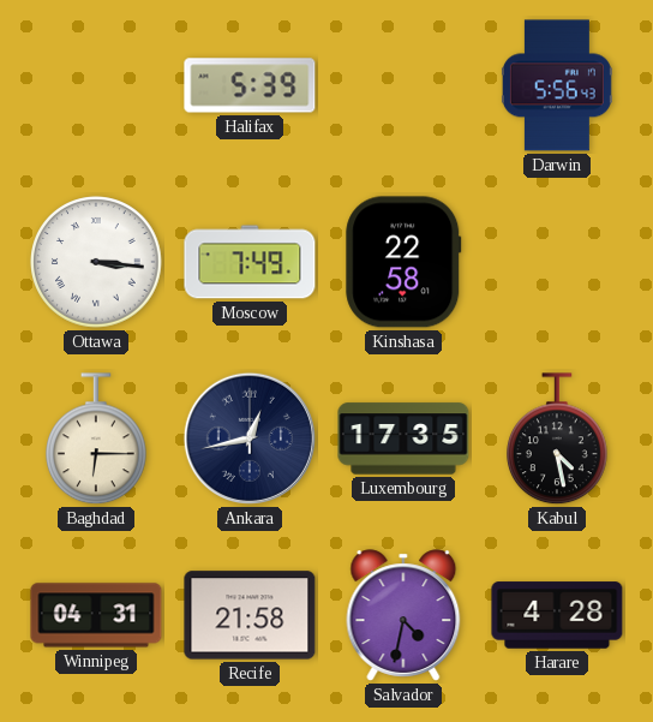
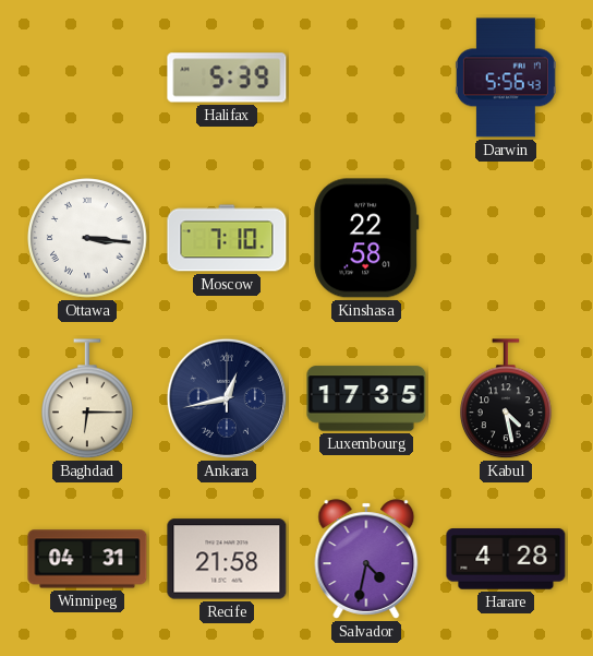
Moscow: 7:49 -> 7:10 (227, 238)
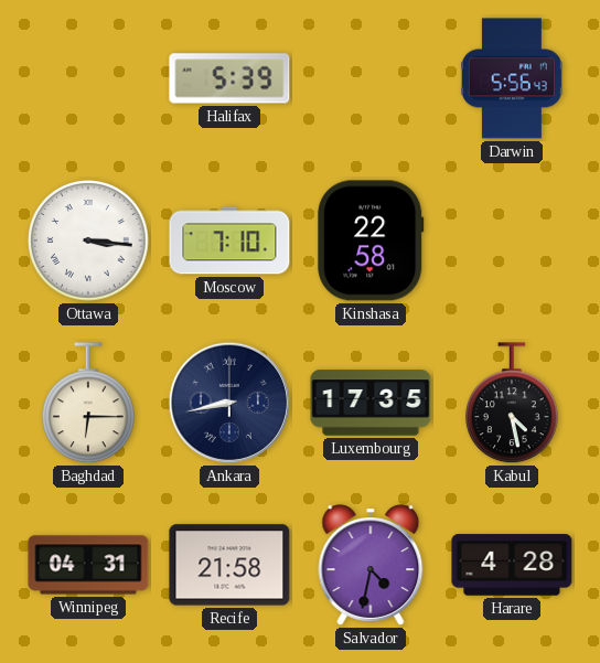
Ankara: 12:43 -> 8:43 (229, 403)
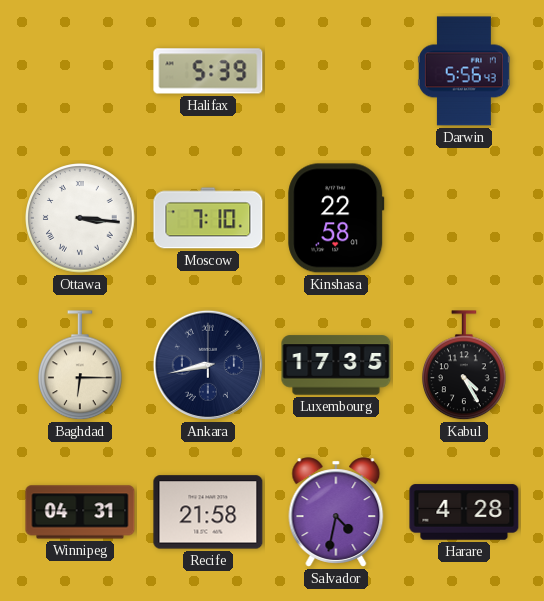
Kabul: 4:28 -> 4:25 (465, 366)
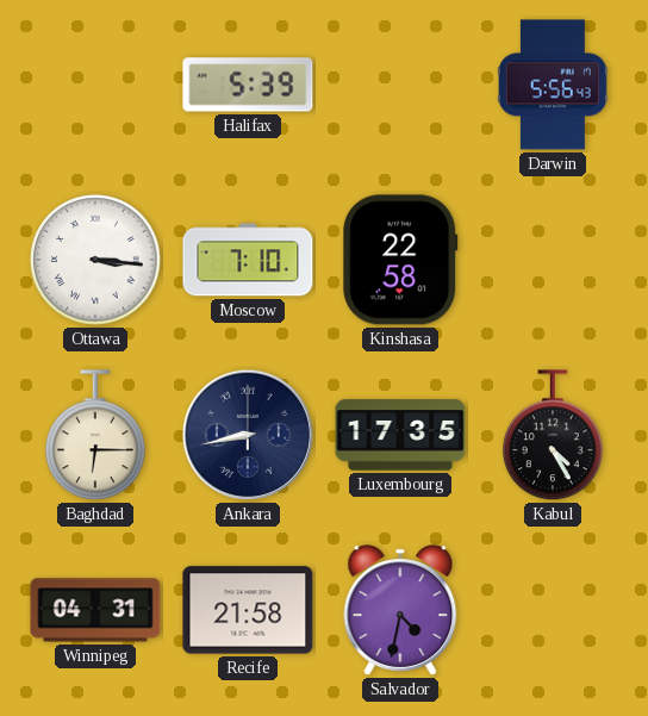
Harare: 4:28 -> none (464, 512)
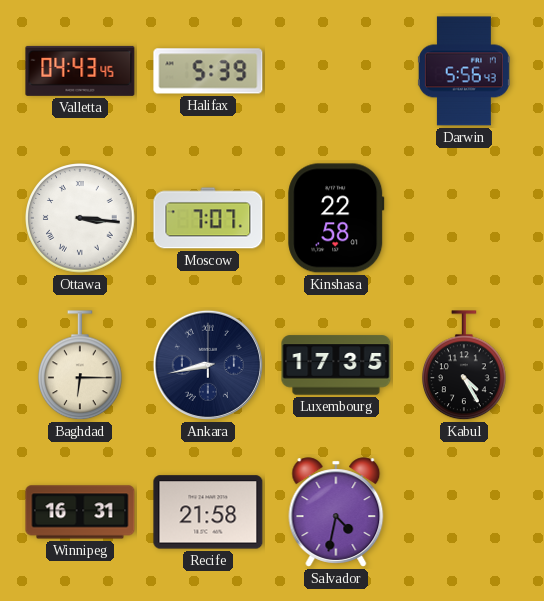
Valletta: none -> 04:43 (80, 71)
Moscow: 7:10 -> 7:07 (208, 218)
Winnipeg: 04:31 -> 16:31 (80, 512)
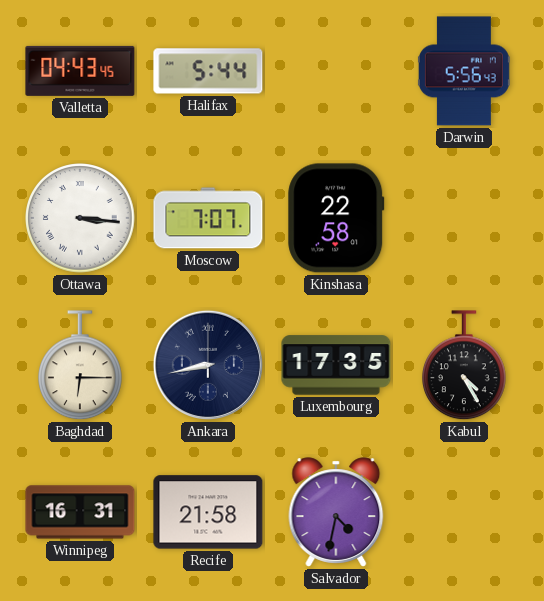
Halifax: 5:39 -> 5:44 (208, 71)
